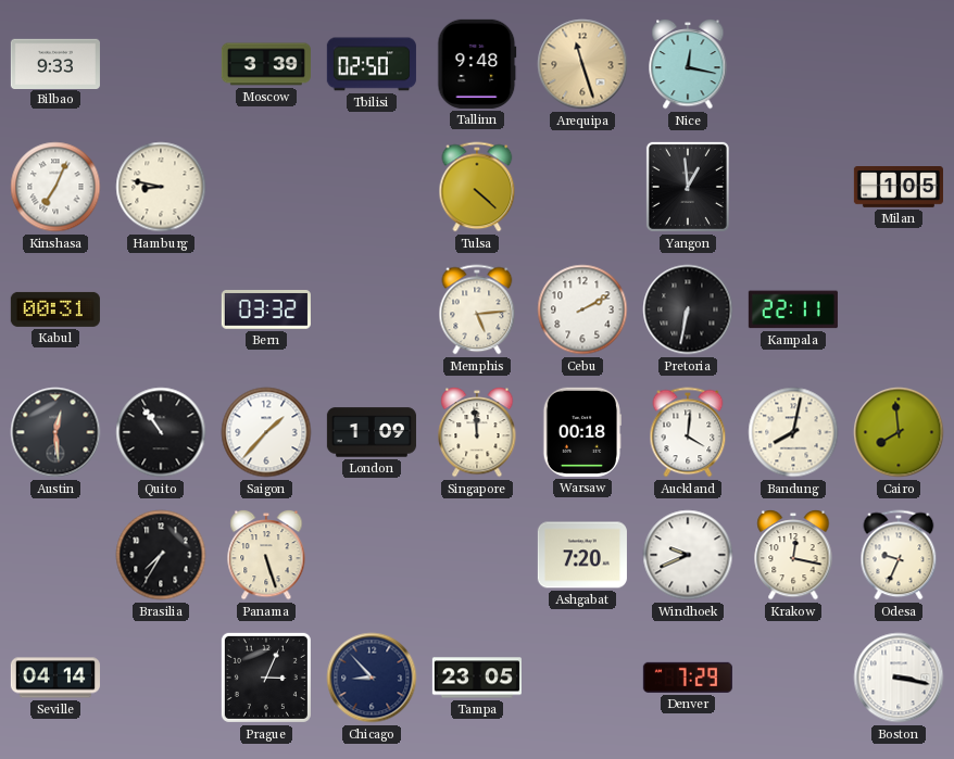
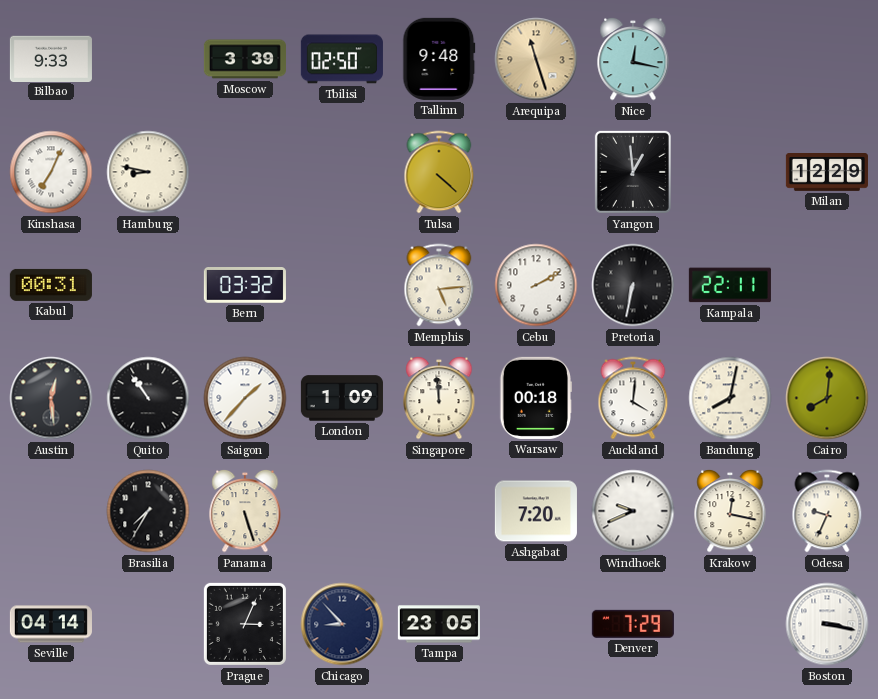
Milan: 1:05 -> 12:29 (827, 173)
Cairo: 7:59 -> 8:01 (827, 398)
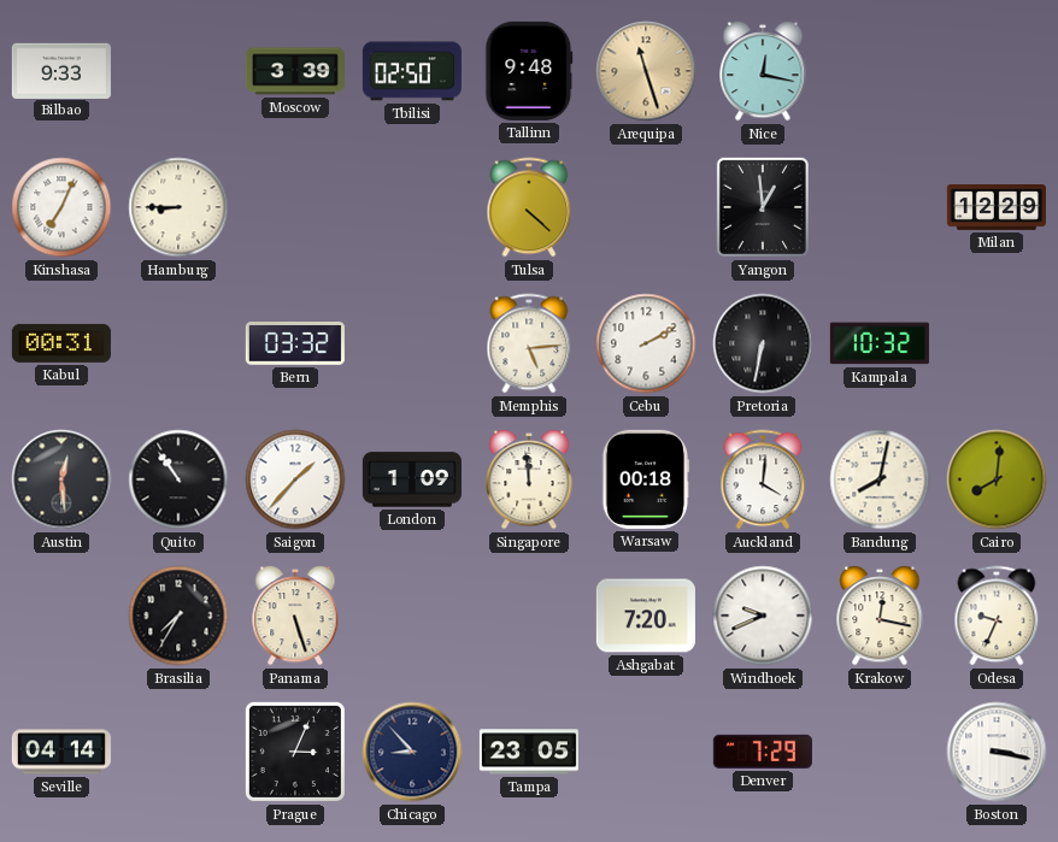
Hamburg: 8:47 -> 8:45 (178, 207)
Kampala: 22:11 -> 10:32 (880, 343)
